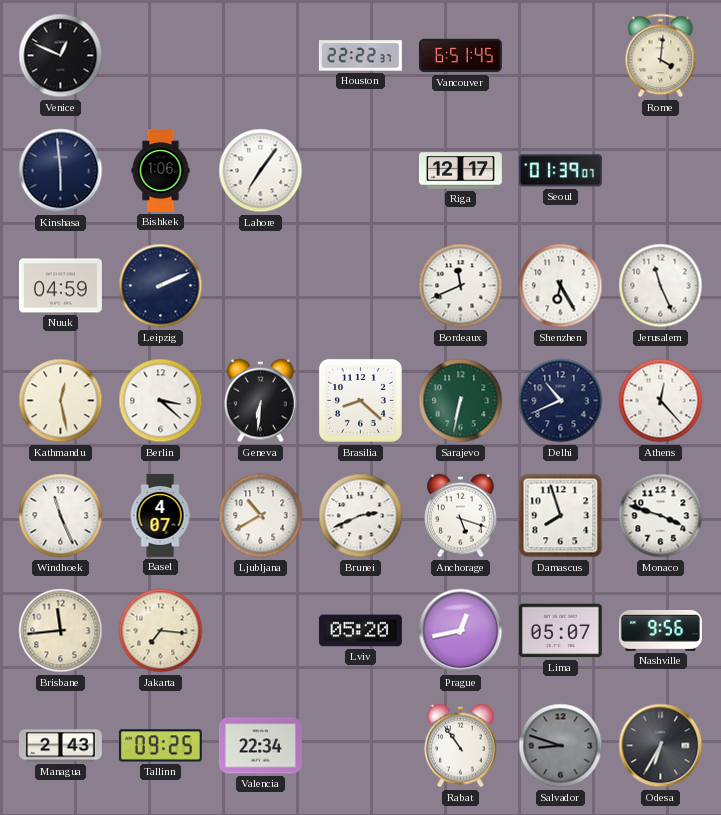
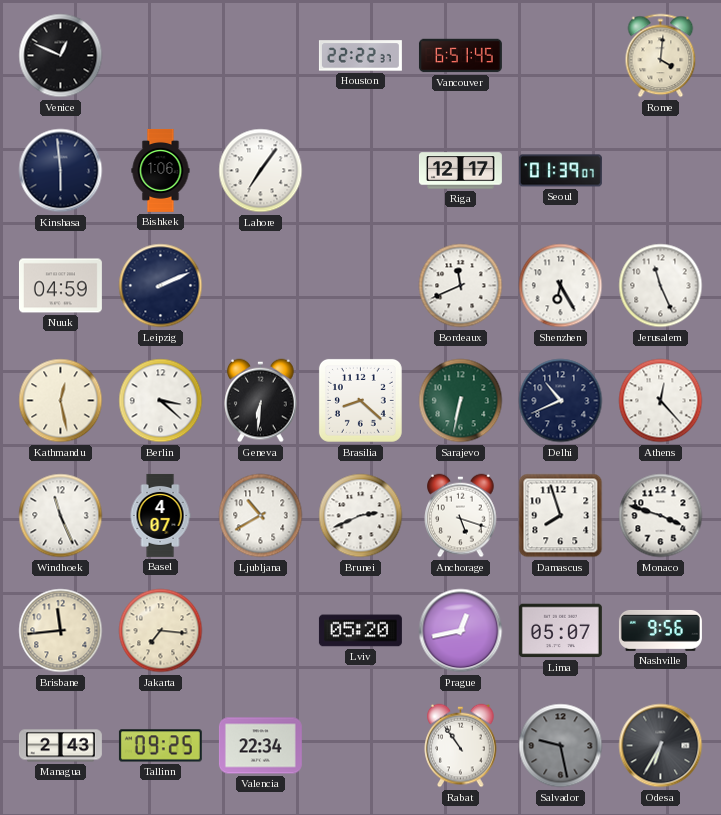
Salvador: 8:48 -> 9:28 (561, 746)
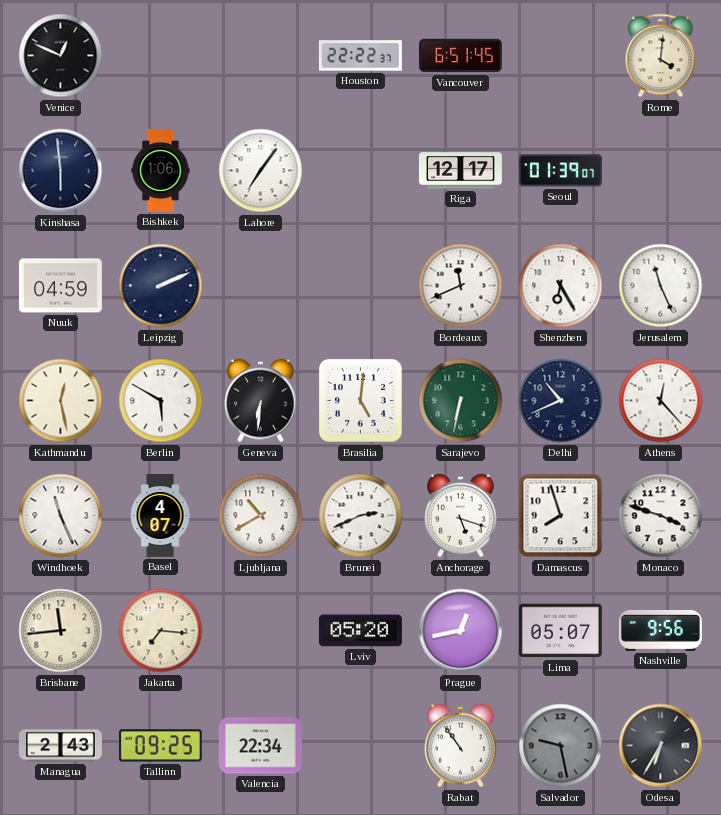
Berlin: 3:22 -> 5:50 (161, 401)
Brasilia: 8:22 -> 5:01 (360, 400)
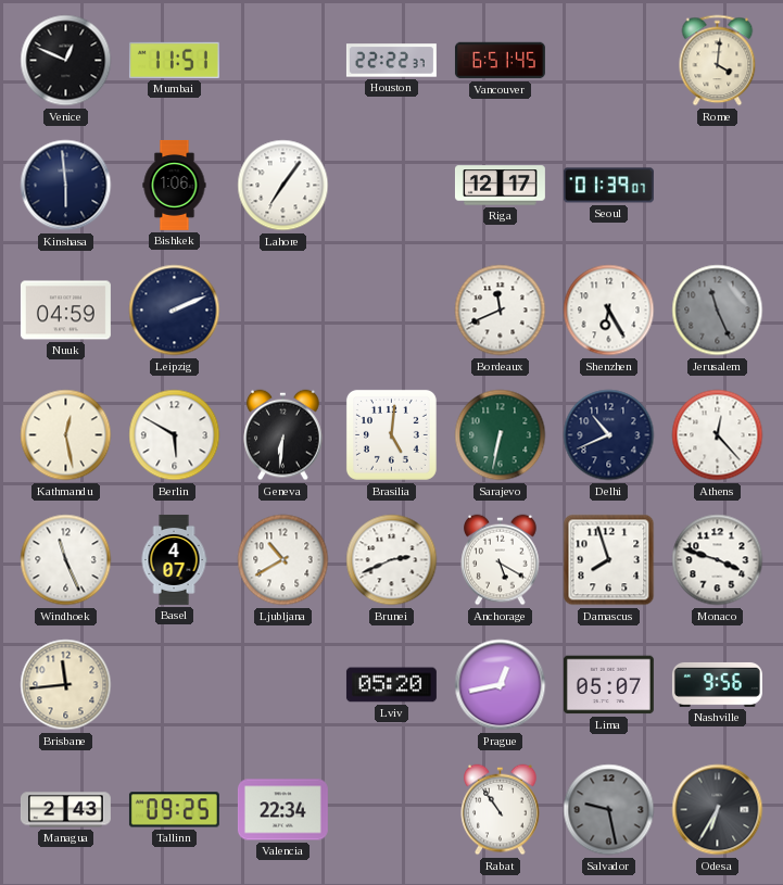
Mumbai: none -> 11:51 (174, 60)
Jerusalem dial: white -> grey (718, 311)
Anchorage: 5:18 -> 5:20 (501, 560)
Jakarta: 7:16 -> none (161, 631)
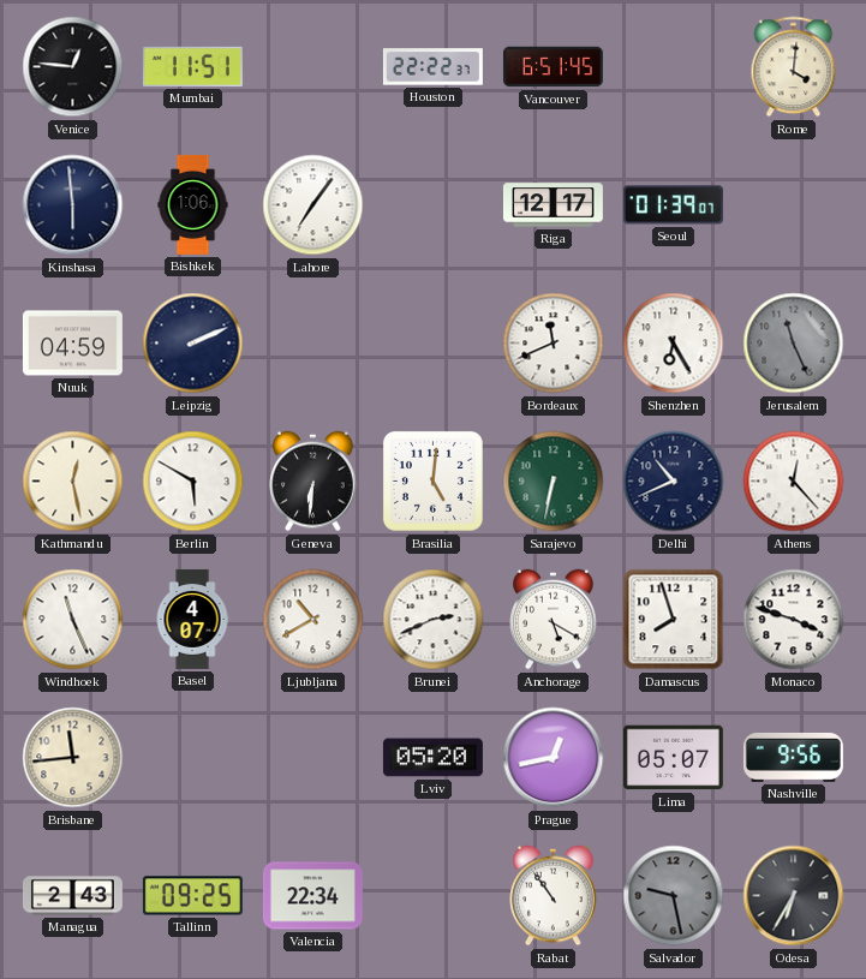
Venice: 12:49 -> 12:46 (73, 67)
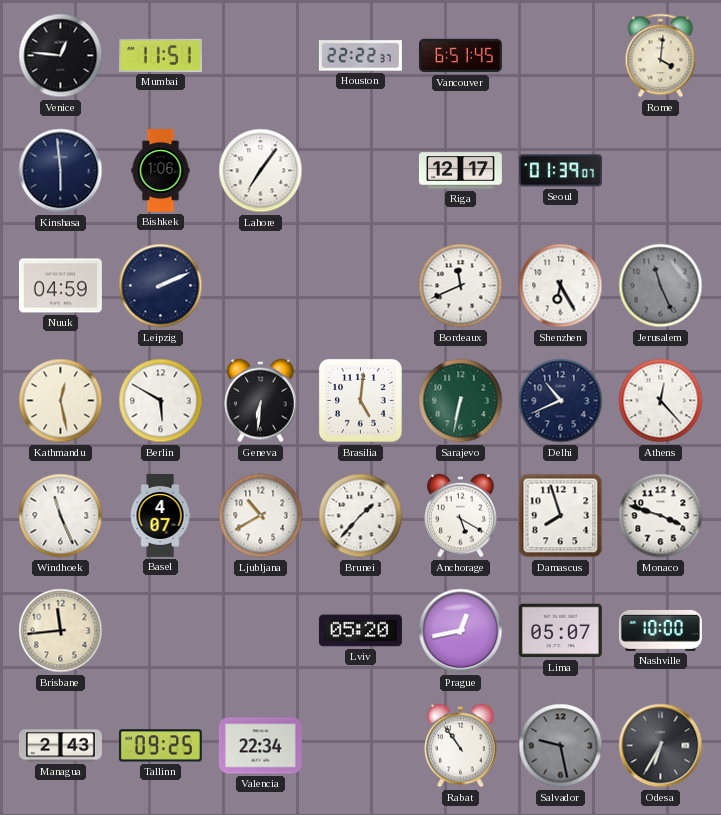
Brunei: 2:41 -> 1:37 (361, 516)
Nashville: 9:56 -> 10:00 (660, 630)
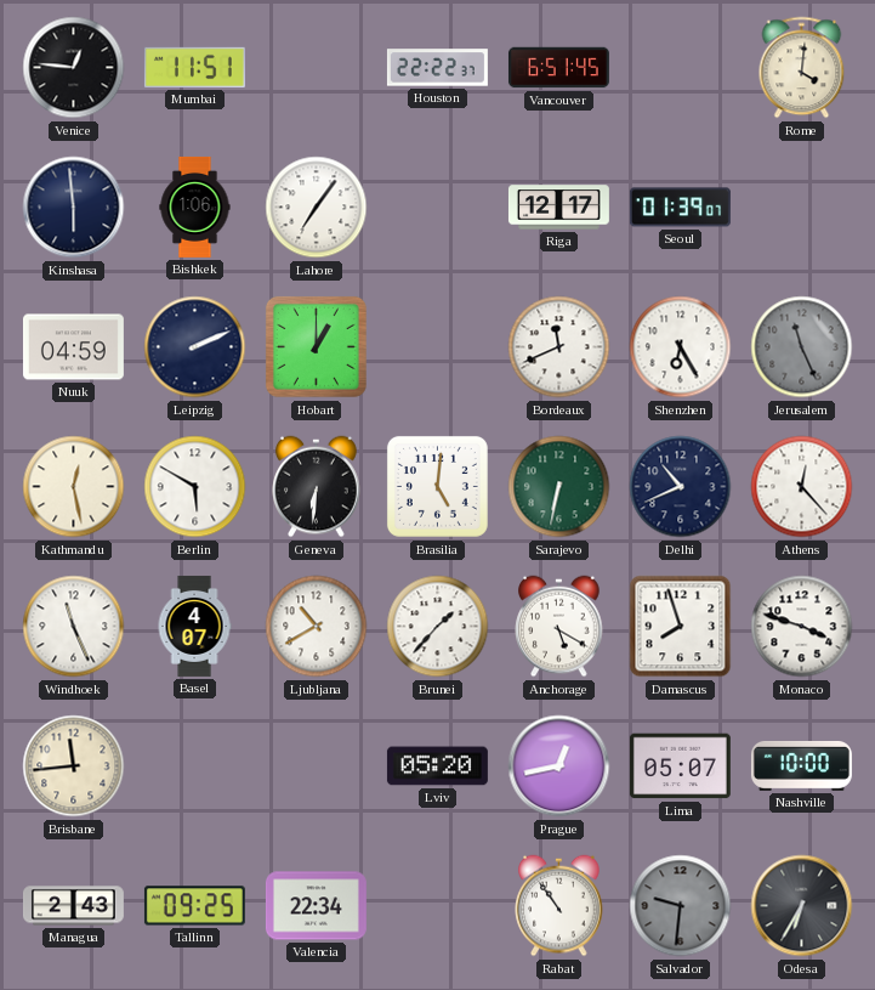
Hobart: none -> 1:00 (316, 346)
Salvador: 9:28 -> 9:31 (681, 906)
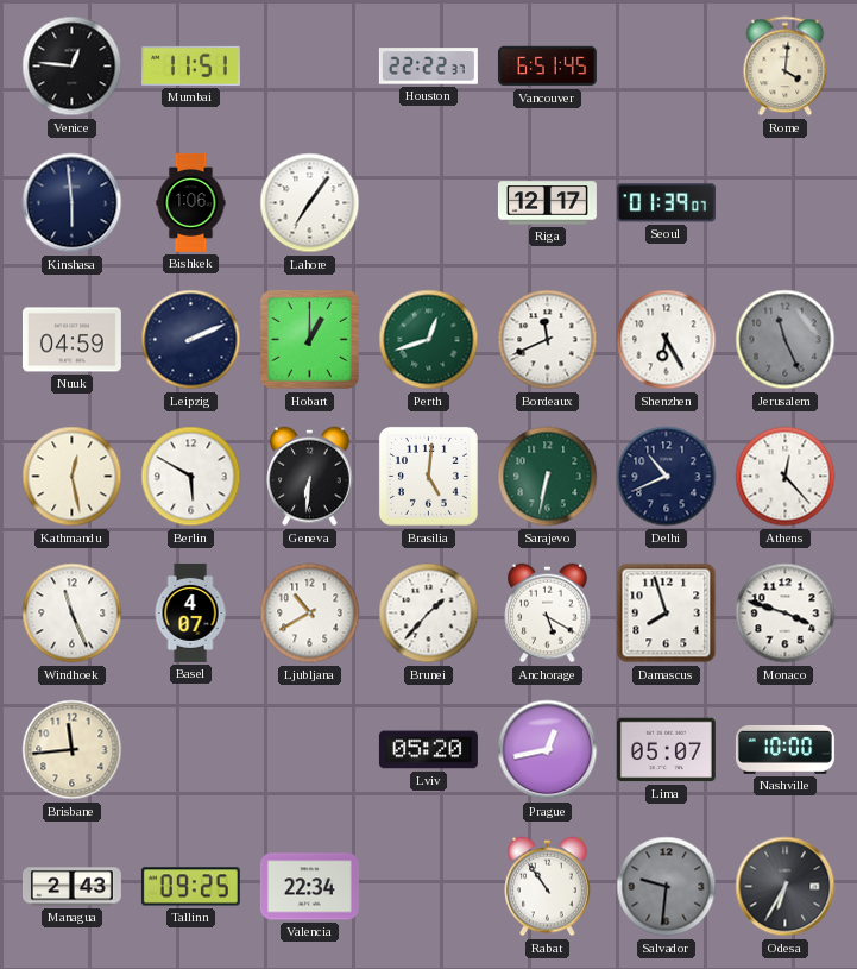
Perth: none -> 12:42 (429, 340)
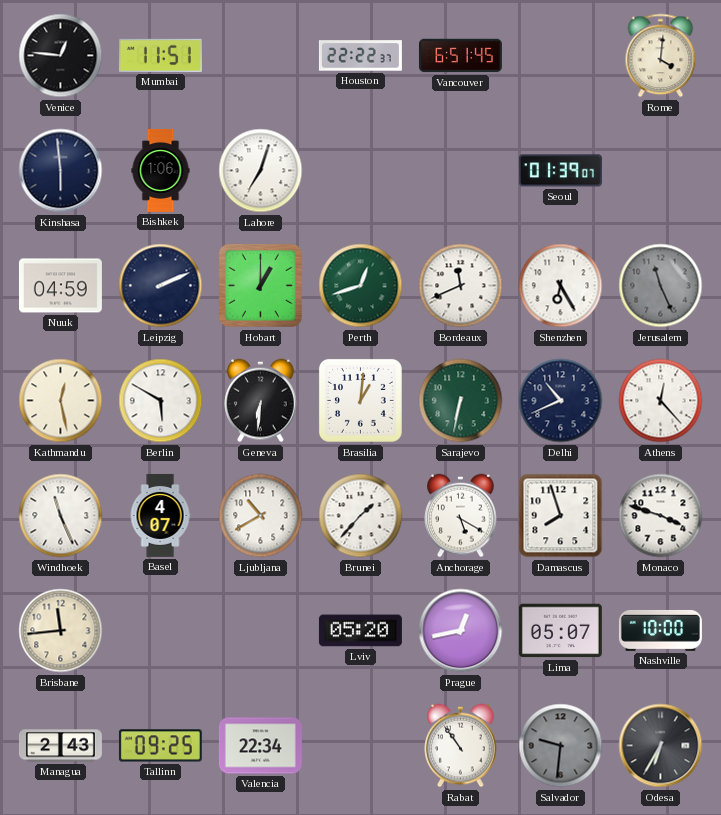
Lahore: 7:06 -> 7:03 (261, 171)
Riga: 12:17 -> none (547, 203)
Brasilia: 5:01 -> 1:01 (360, 400)
